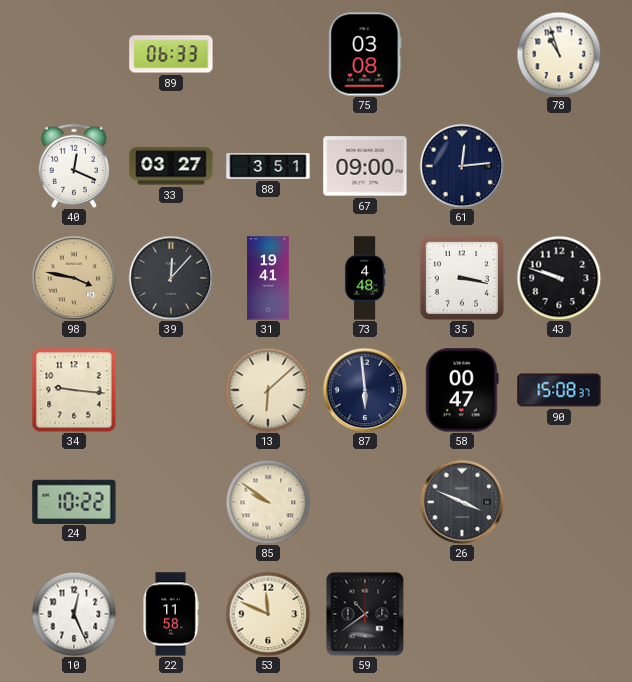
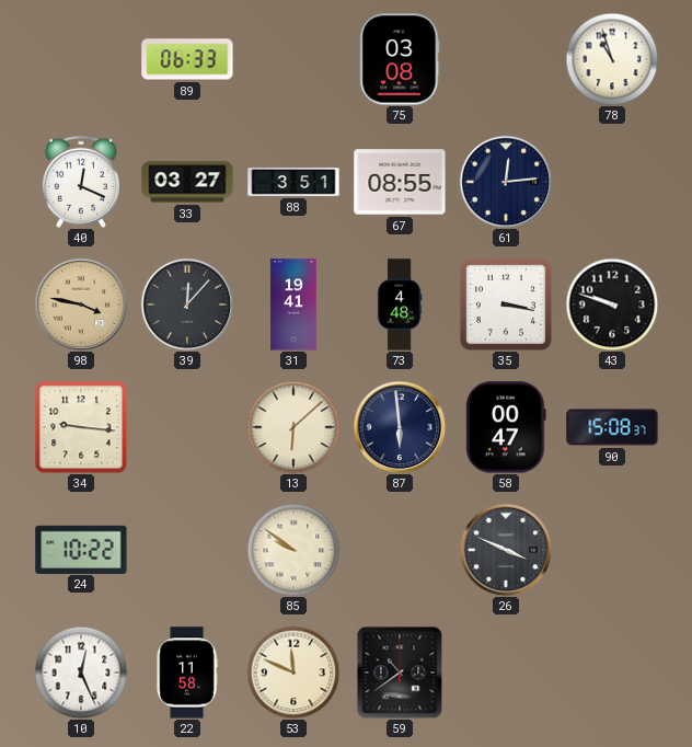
67: 09:00 -> 08:55 (400, 182)
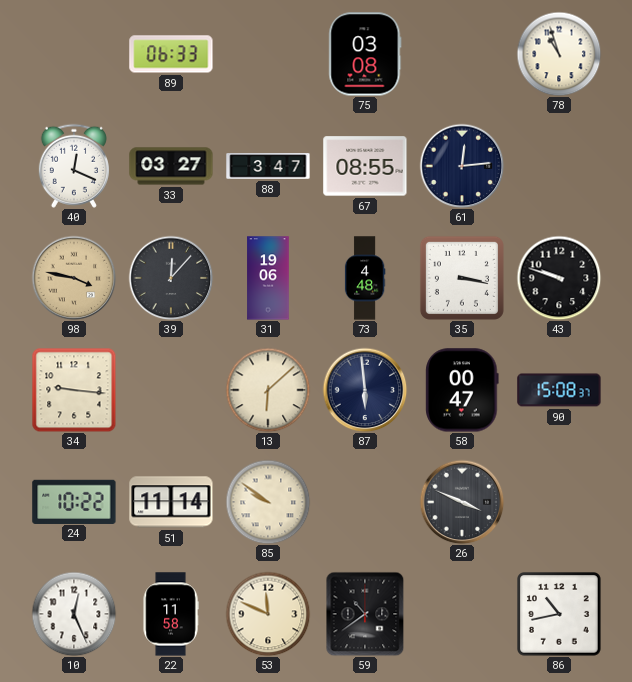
88: 3:51 -> 3:47 (268, 166)
31: 19:41 -> 19:06 (268, 278)
51: none -> 11:14 (171, 502)
86: none -> 10:43 (560, 615)
